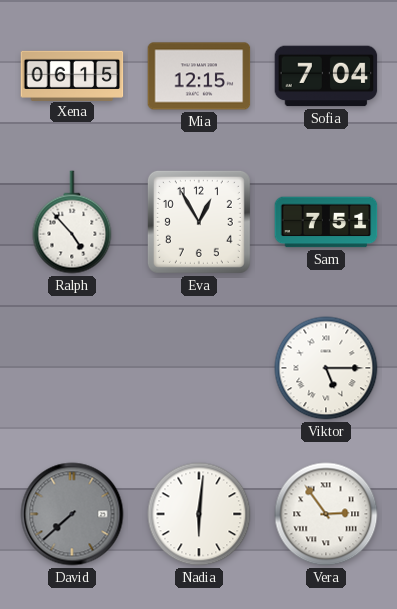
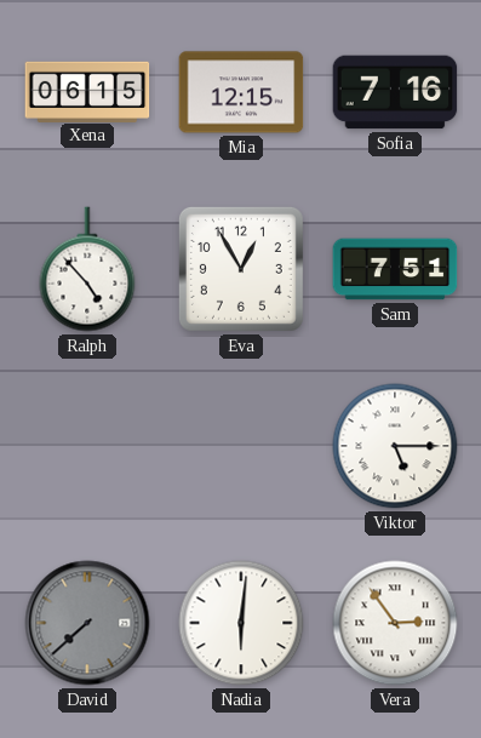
Sofia: 7:04 -> 7:16 (395, 92)
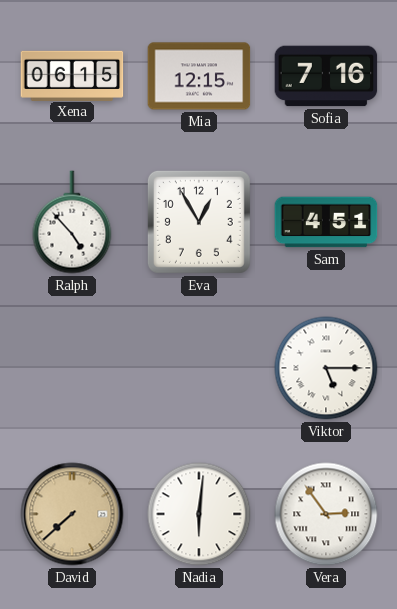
Sam: 7:51 -> 4:51 (326, 222)
David dial: grey -> champagne (72, 514)
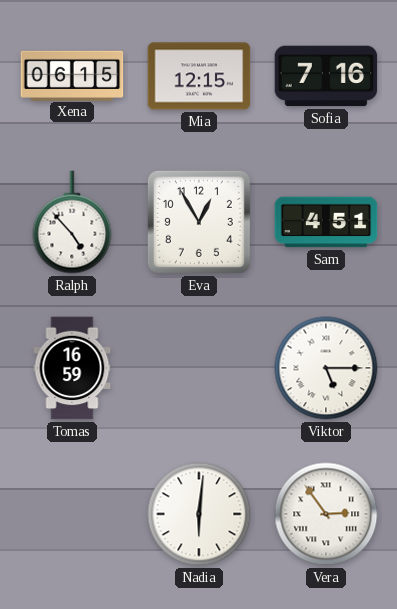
Tomas: none -> 16:59 (72, 368)
David: 7:38 -> none (72, 514)
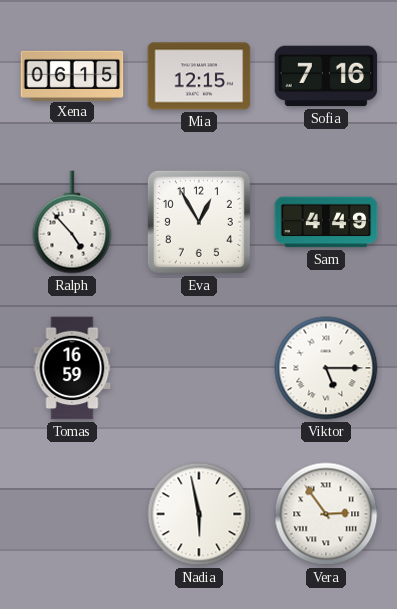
Sam: 4:51 -> 4:49 (326, 222)
Nadia: 6:01 -> 5:58 (199, 514)
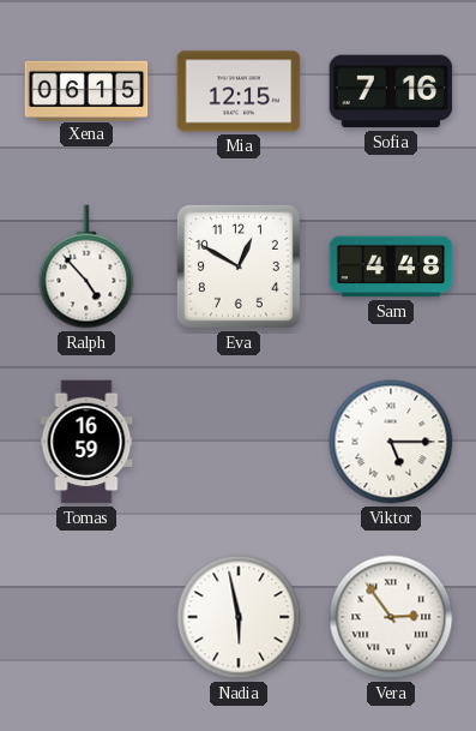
Eva: 12:55 -> 12:50 (239, 266)
Sam: 4:49 -> 4:48 (391, 266)
